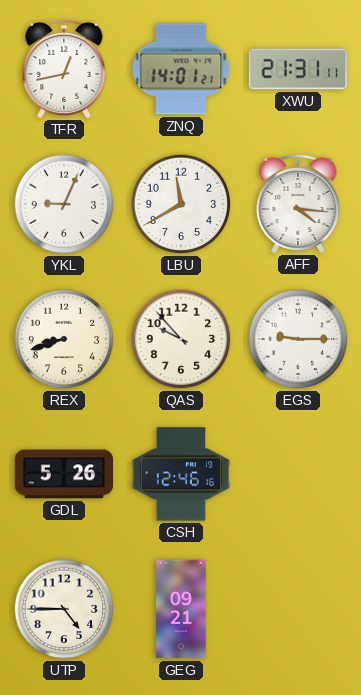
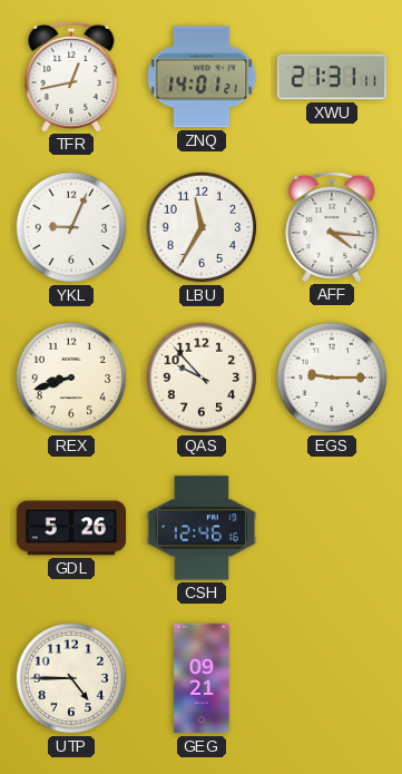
LBU: 11:40 -> 11:35 (202, 227)
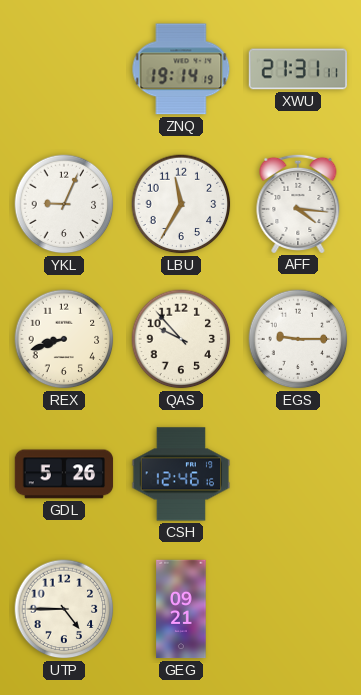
TFR: 12:43 -> none (71, 76)
ZNQ: 14:01 -> 19:14 (181, 69)
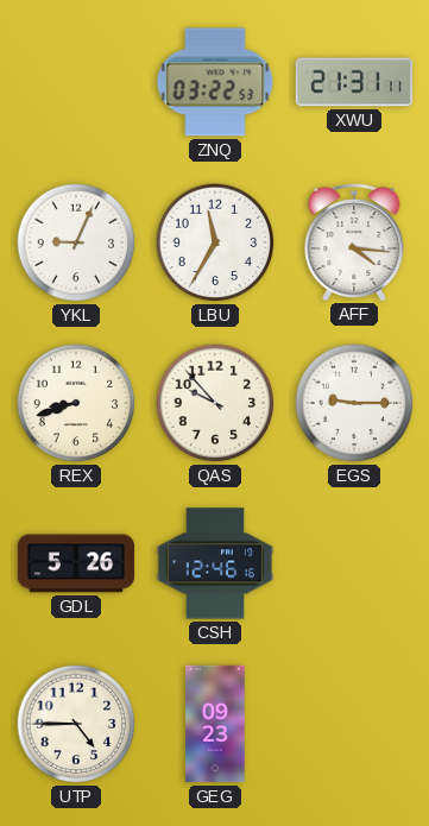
ZNQ: 19:14 -> 03:22 (215, 82)
GEG: 09:21 -> 09:23 (215, 724)
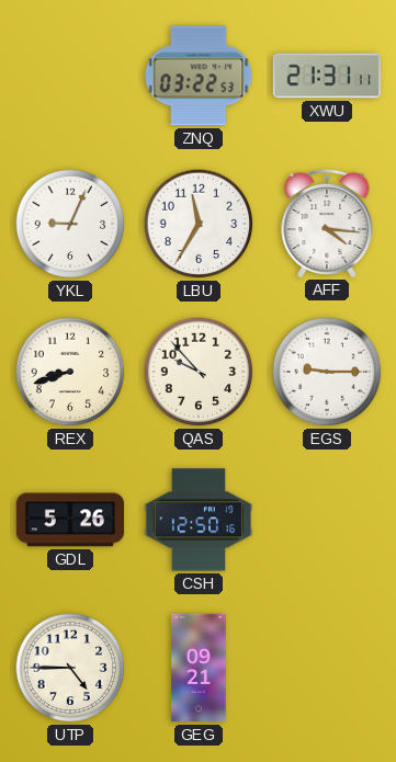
CSH: 12:46 -> 12:50 (199, 520)
GEG: 09:23 -> 09:21 (199, 668)
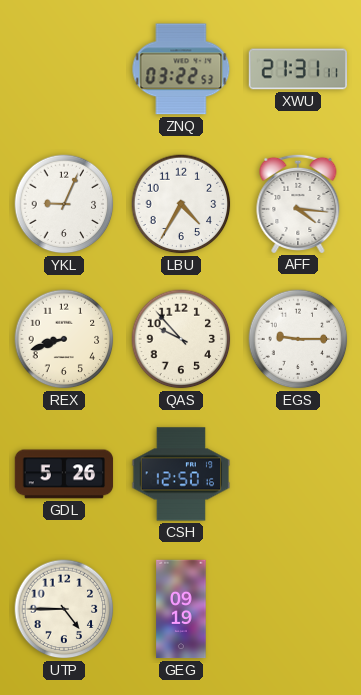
LBU: 11:35 -> 4:35 (181, 204)
GEG: 09:21 -> 09:19 (181, 609)
